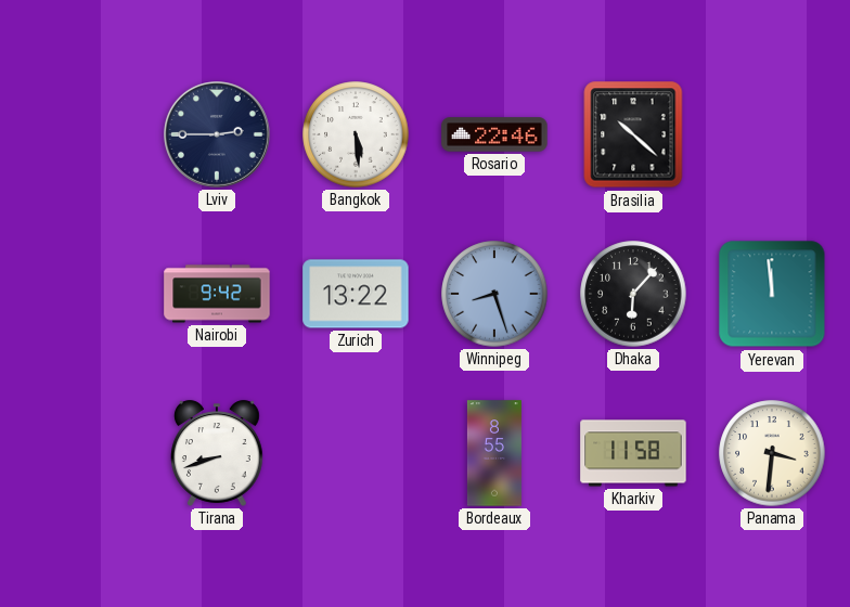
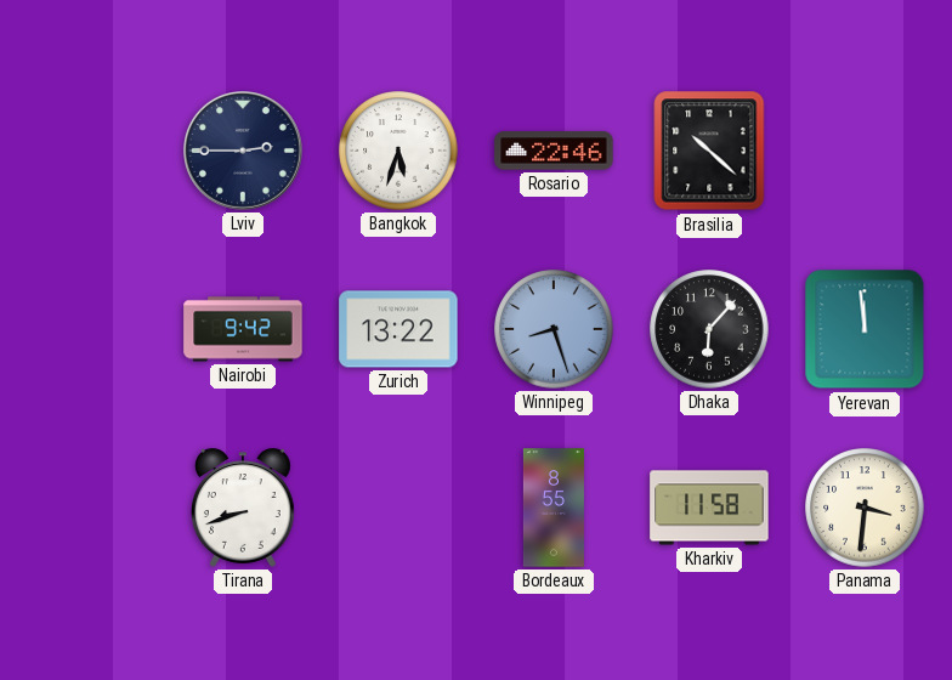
Bangkok: 5:29 -> 5:33 (398, 151)
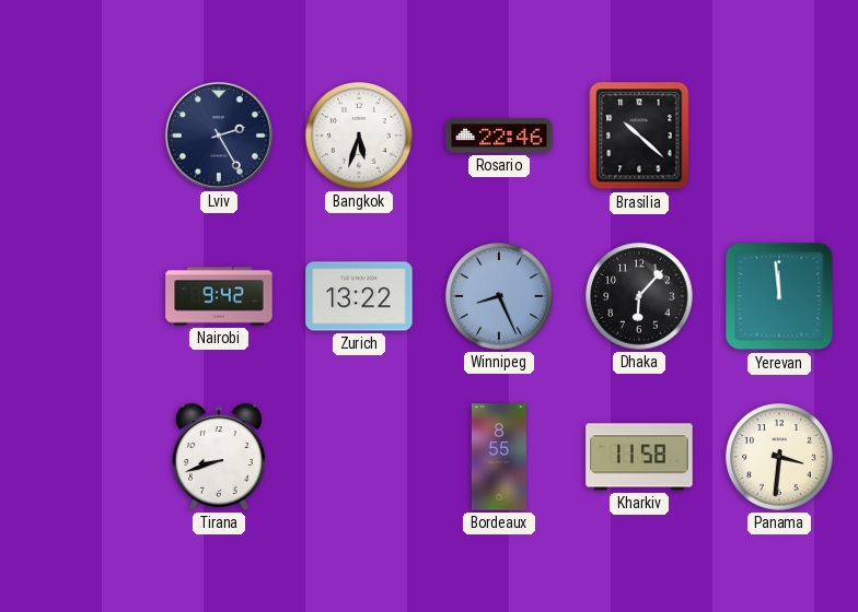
Lviv: 2:45 -> 2:25 (220, 137)
Winnipeg: 8:27 -> 8:26 (499, 296)
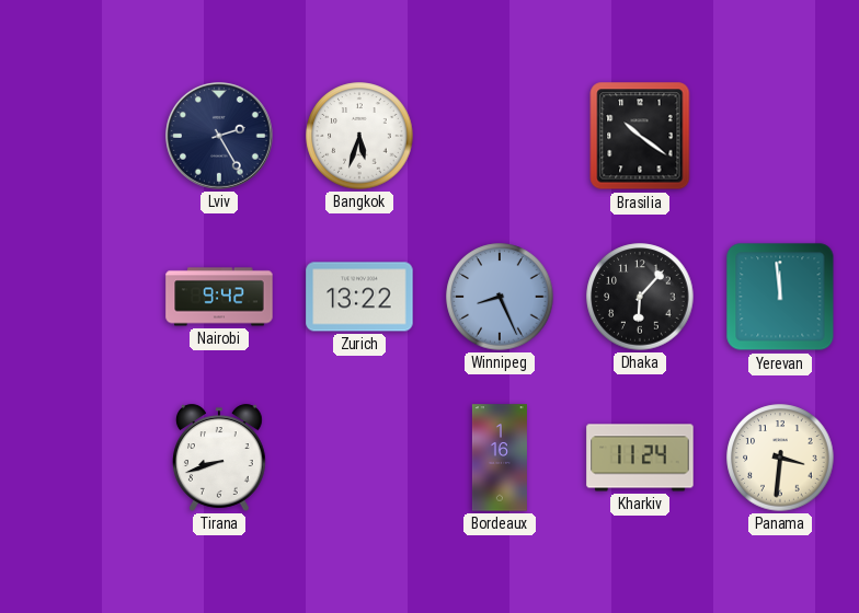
Rosario: 22:46 -> none (499, 136)
Brasilia: 10:22 -> 10:21 (640, 136)
Bordeaux: 8:55 -> 1:16 (500, 458)
Kharkiv: 11:58 -> 11:24 (640, 458)
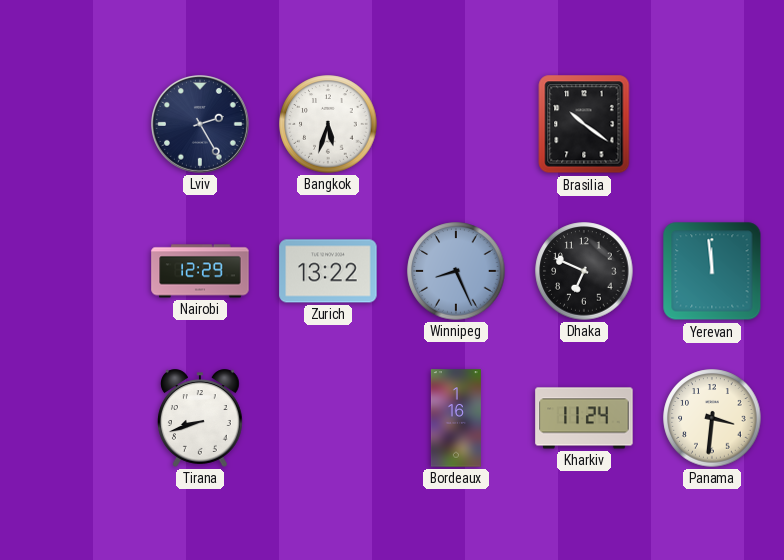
Nairobi: 9:42 -> 12:29 (200, 271)
Dhaka: 6:07 -> 6:49 (584, 271)
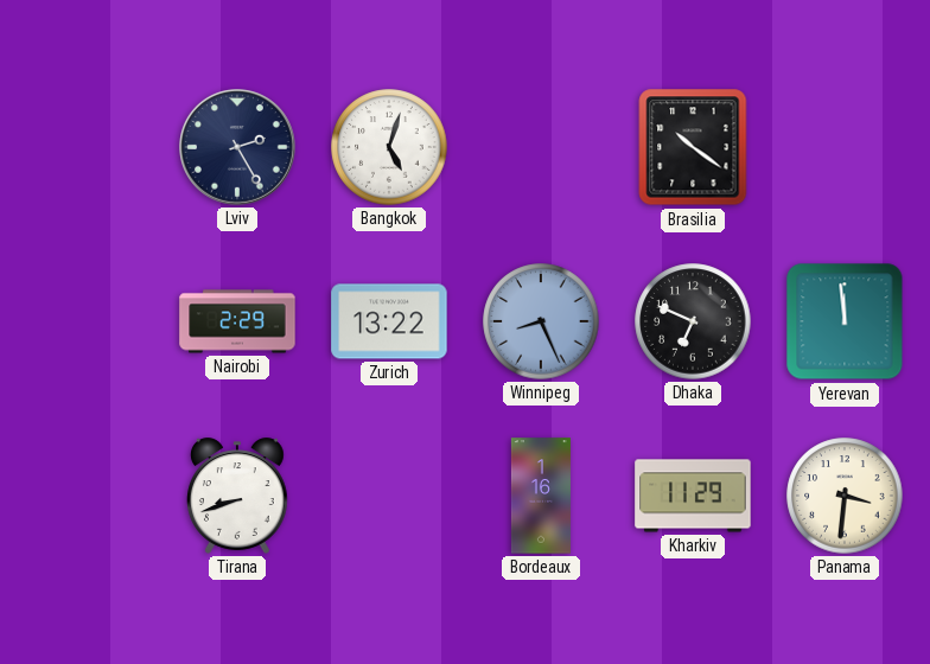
Bangkok: 5:33 -> 5:03 (389, 147)
Nairobi: 12:29 -> 2:29 (237, 321)
Kharkiv: 11:24 -> 11:29 (693, 496)
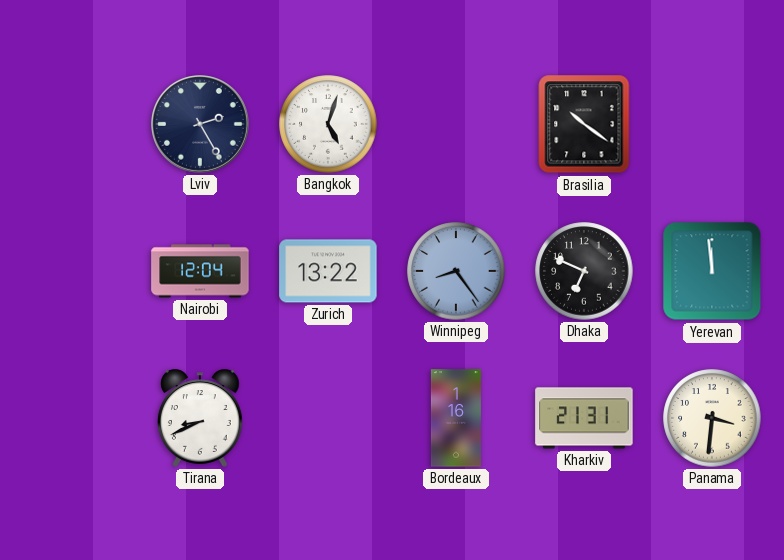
Nairobi: 2:29 -> 12:04 (200, 271)
Winnipeg: 8:26 -> 8:24 (456, 271)
Tirana: 8:42 -> 8:41 (200, 418)
Kharkiv: 11:29 -> 21:31 (584, 418)
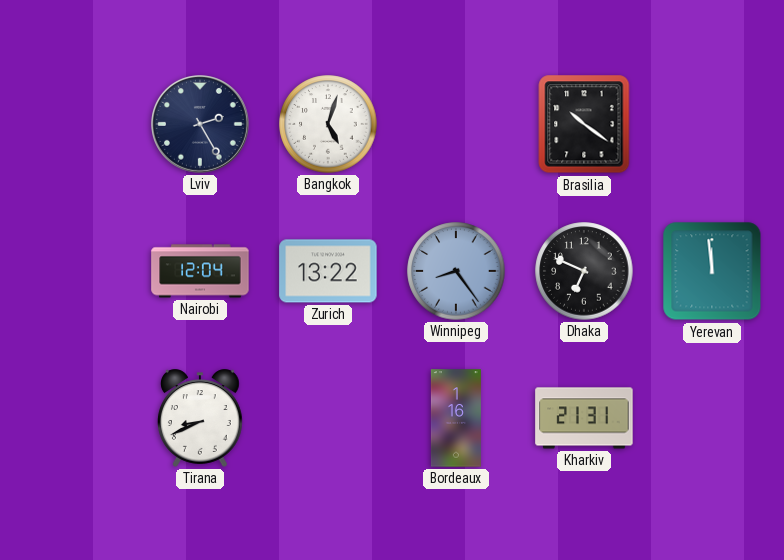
Panama: 3:31 -> none (712, 418)
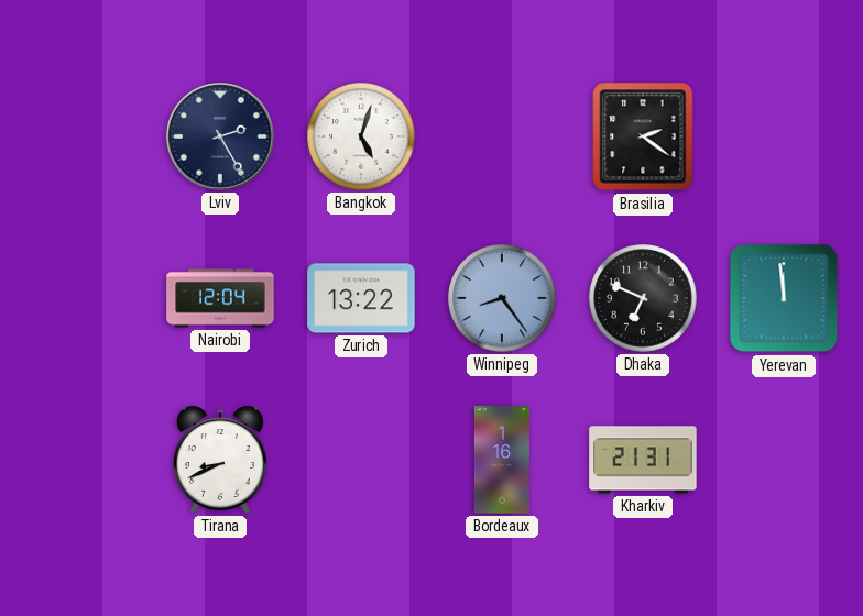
Brasilia: 10:21 -> 2:21 (643, 136)
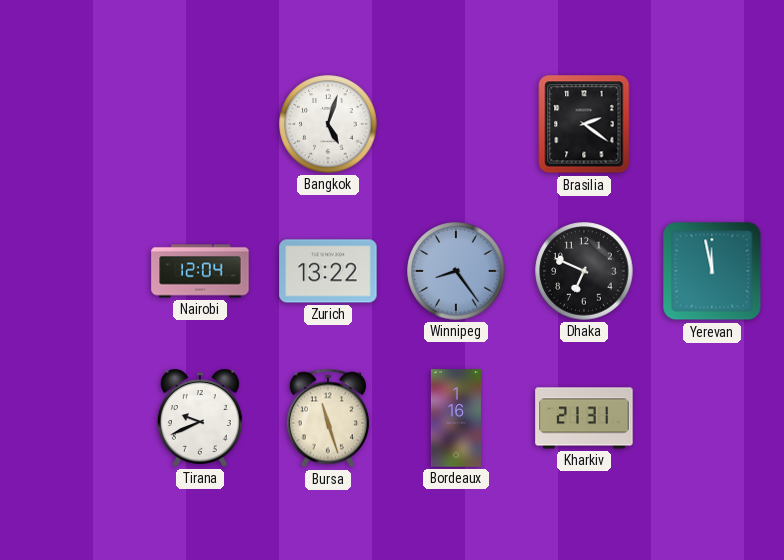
Lviv: 2:25 -> none (221, 137)
Yerevan: 11:59 -> 11:58 (712, 271)
Tirana: 8:41 -> 9:41 (200, 418)
Bursa: none -> 11:27 (328, 418)
